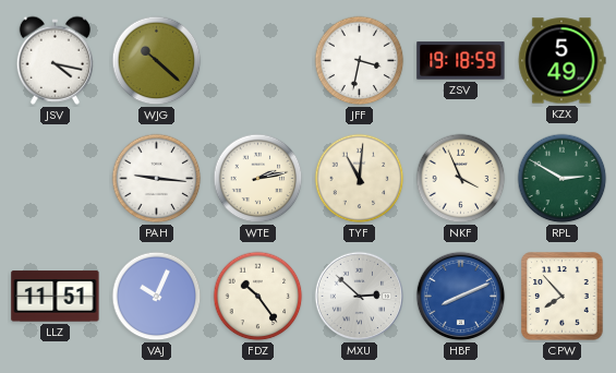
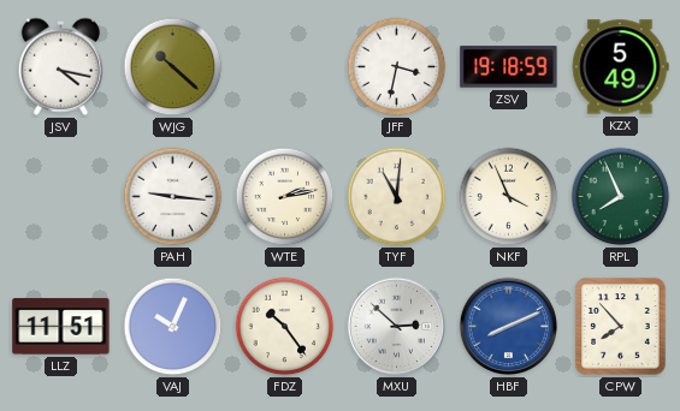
RPL: 2:50 -> 7:56 (621, 197)
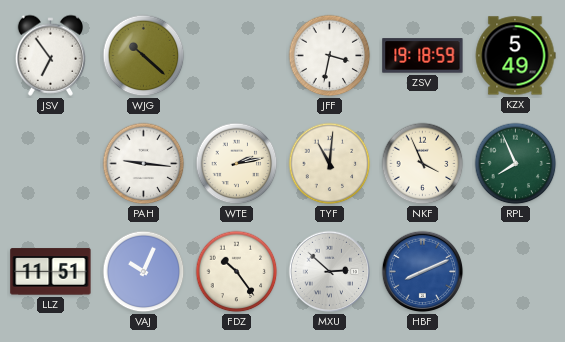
JSV: 4:17 -> 6:54 (50, 55)
CPW: 7:53 -> none (621, 327)
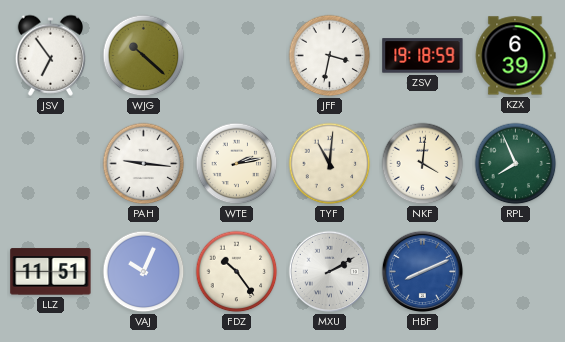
KZX: 5:49 -> 6:39 (515, 56)
NKF: 3:56 -> 4:01 (423, 164)
MXU: 2:52 -> 2:10 (330, 272)
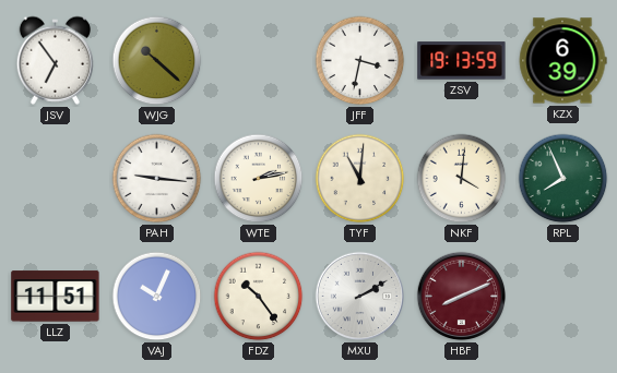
ZSV: 19:18 -> 19:13 (462, 61)
HBF dial: blue -> burgundy (462, 297)
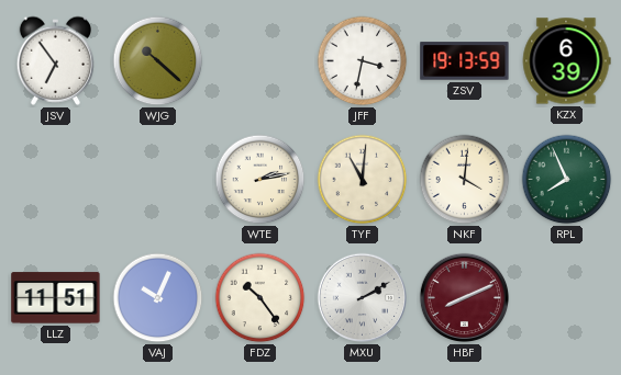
PAH: 9:16 -> none (157, 179)
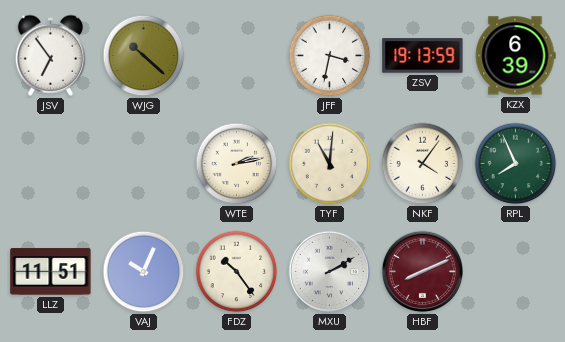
NKF: 4:01 -> 4:06 (423, 164)
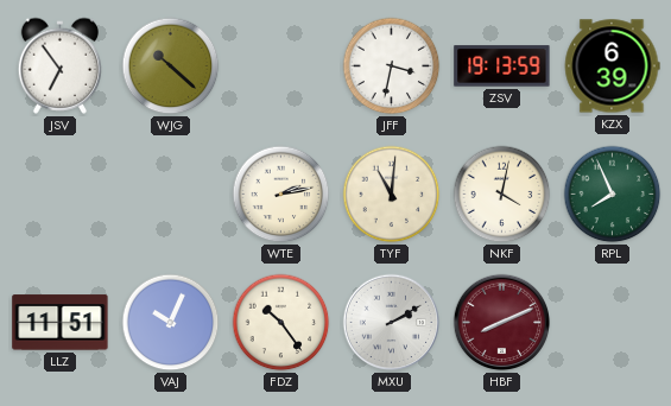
NKF: 4:06 -> 4:02 (502, 195)
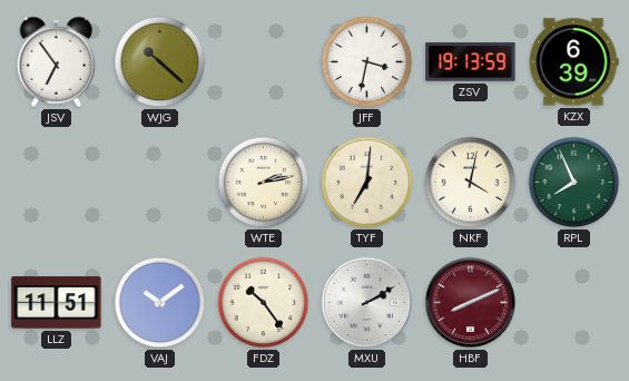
TYF: 11:01 -> 7:01 (367, 183)
VAJ: 10:04 -> 10:09 (160, 303)
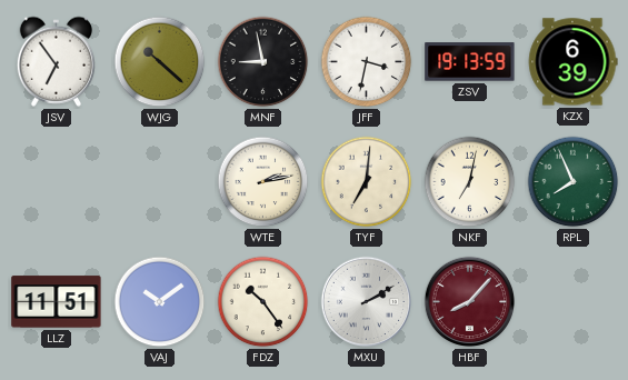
MNF: none -> 8:58 (263, 62)
NKF: 4:02 -> 7:02 (470, 182)
HBF: 8:11 -> 8:07 (470, 302)
